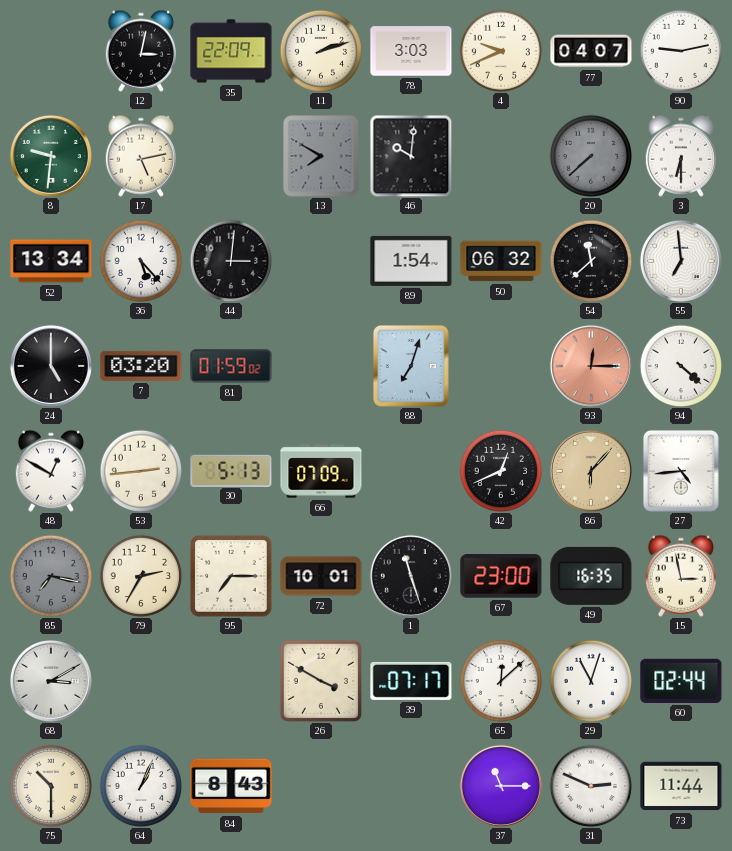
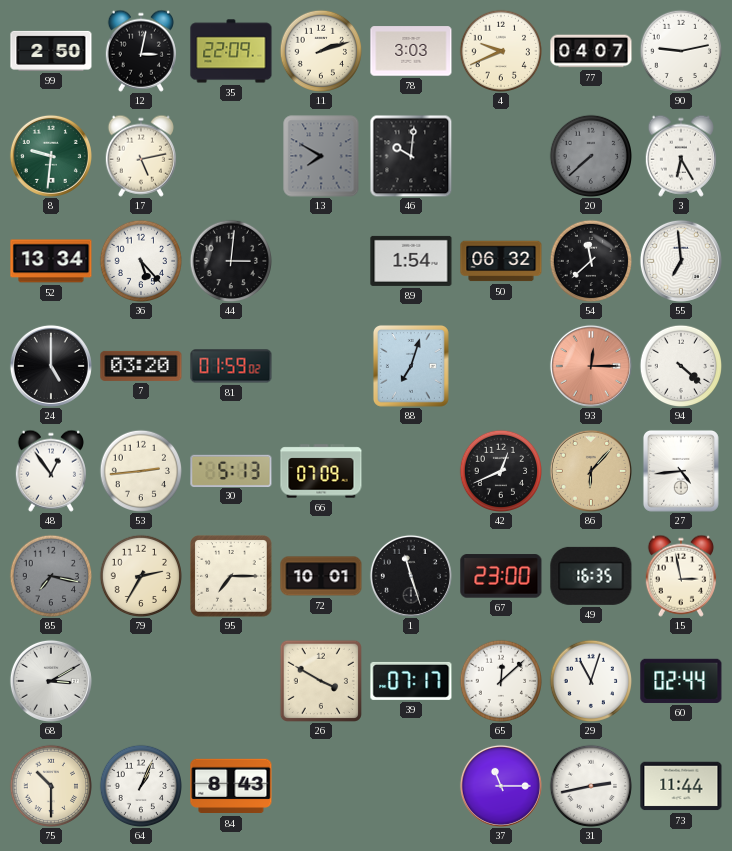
99: none -> 2:50 (51, 51)
3: 6:30 -> 6:25 (681, 156)
48: 12:50 -> 12:54 (51, 471)
31: 2:49 -> 2:43 (590, 785)
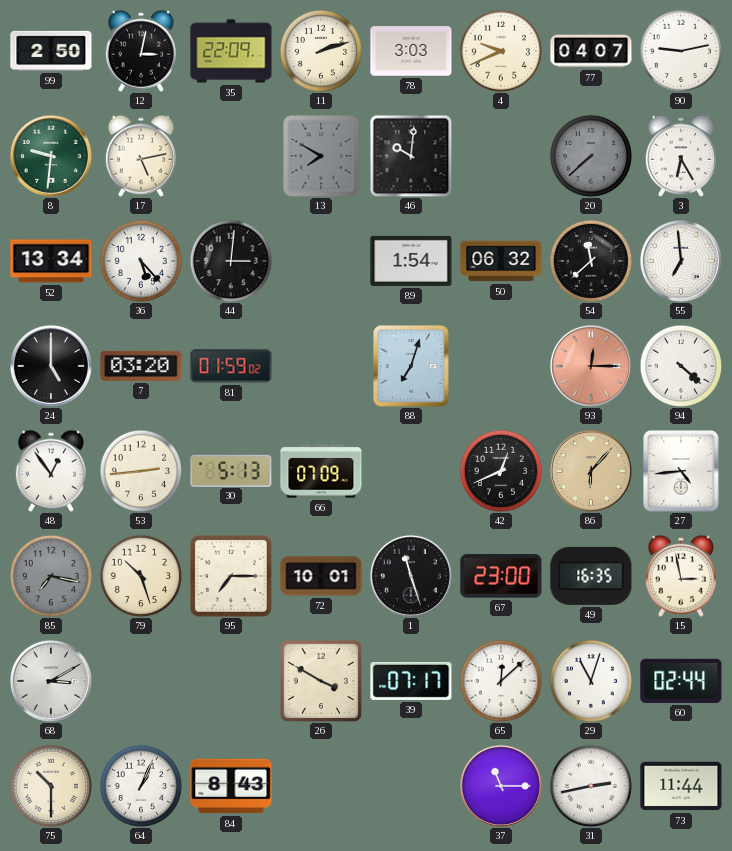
79: 2:35 -> 10:27 (140, 575)
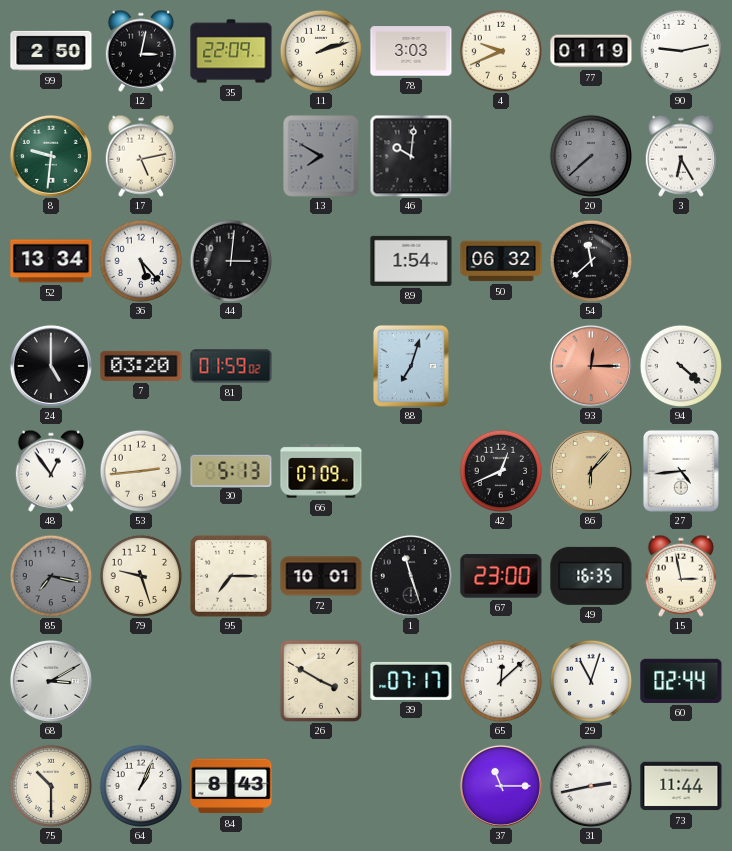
77: 04:07 -> 01:19 (591, 51)
55: 6:59 -> none (681, 261)
79: 10:27 -> 9:27 (140, 575)
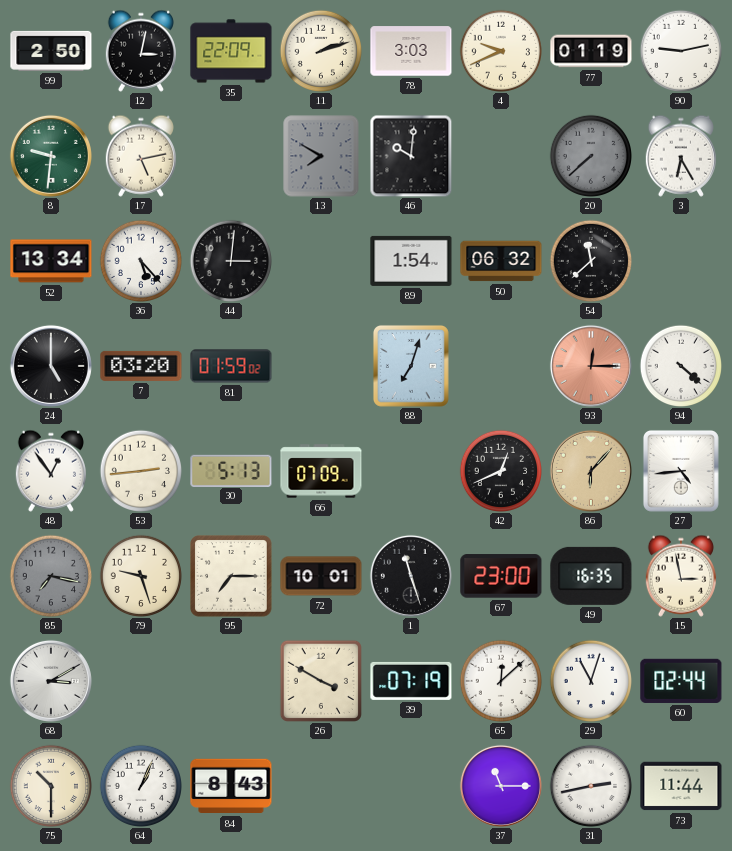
39: 07:17 -> 07:19 (411, 681)
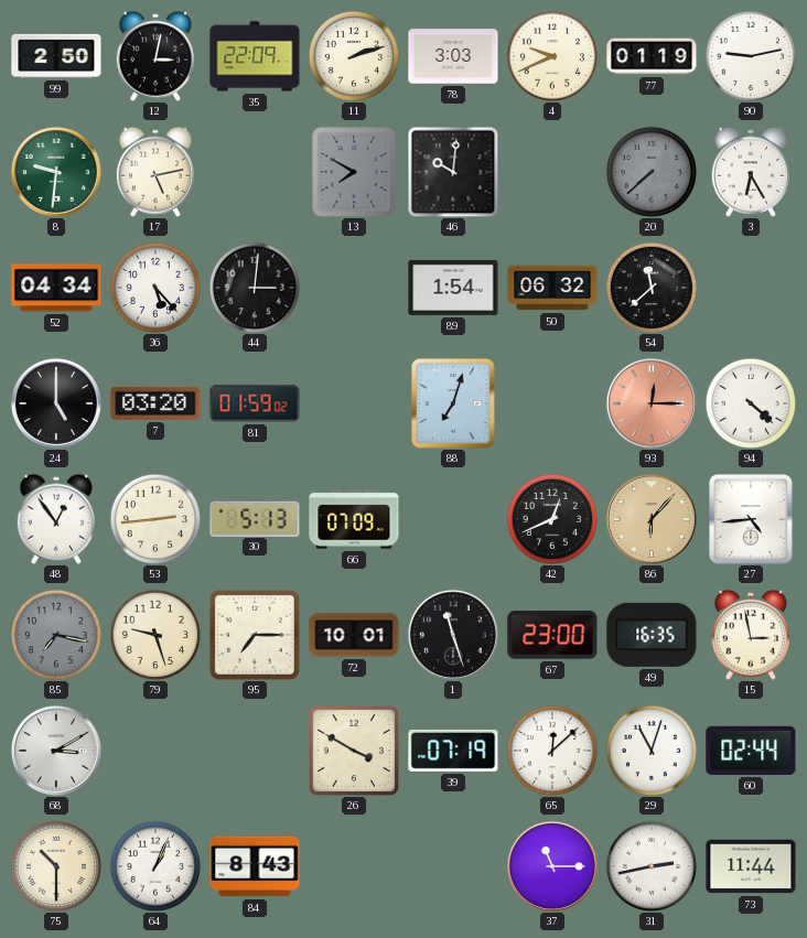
52: 13:34 -> 04:34 (56, 288)
